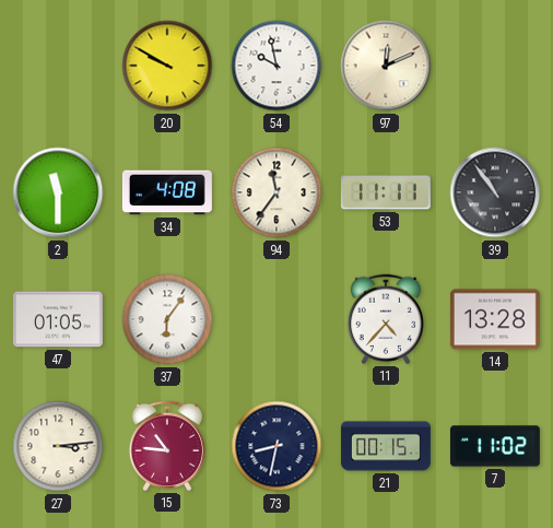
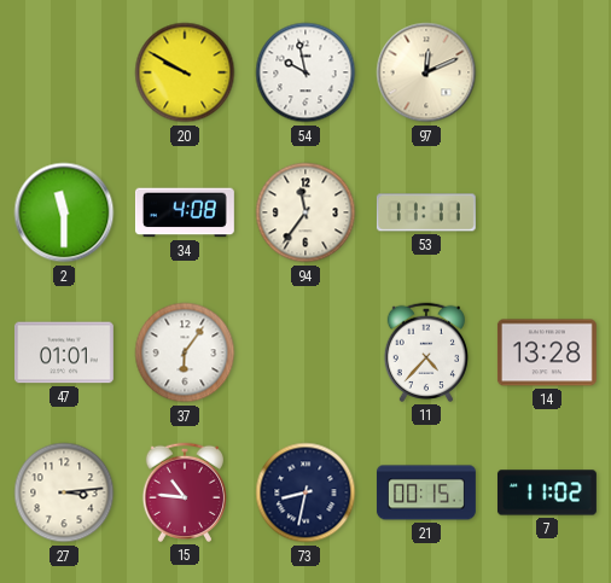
39: 10:54 -> none (495, 192)
47: 01:05 -> 01:01 (64, 352)
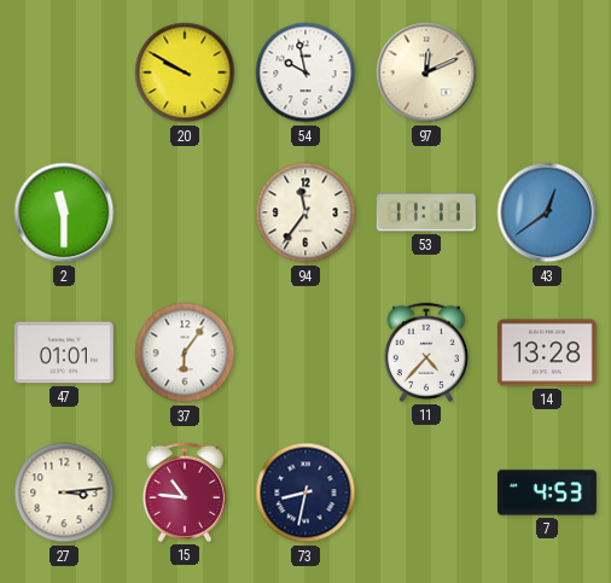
34: 4:08 -> none (185, 212)
43: none -> 12:39 (547, 212)
21: 00:15 -> none (426, 492)
7: 11:02 -> 4:53 (547, 492)
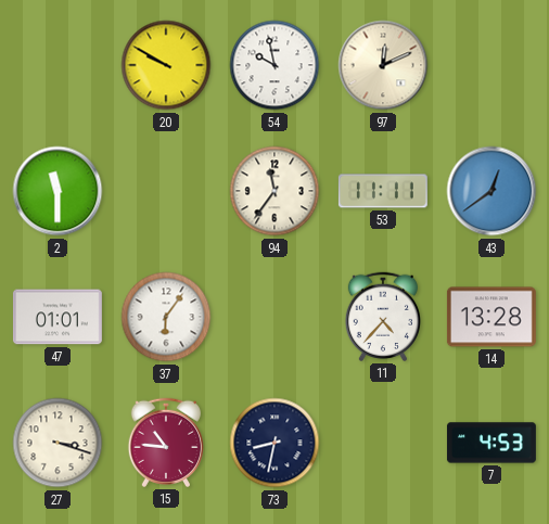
27: 3:14 -> 3:18 (58, 443)
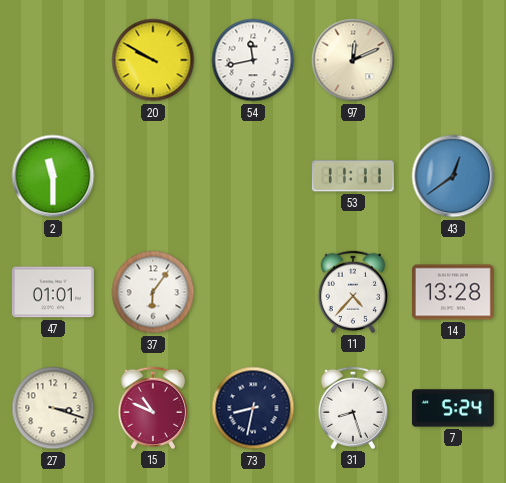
54: 9:58 -> 11:43 (253, 60)
94: 11:36 -> none (274, 191)
15: 10:46 -> 10:49 (152, 408)
31: none -> 8:27 (352, 408)
7: 4:53 -> 5:24 (453, 408)
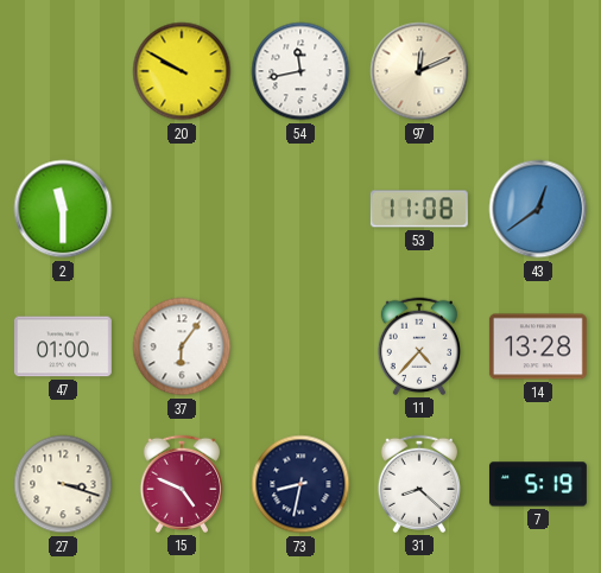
53: 11:11 -> 11:08 (419, 209)
47: 01:01 -> 01:00 (63, 346)
15: 10:49 -> 4:49 (181, 484)
31: 8:27 -> 8:22 (418, 484)
7: 5:24 -> 5:19 (538, 484)
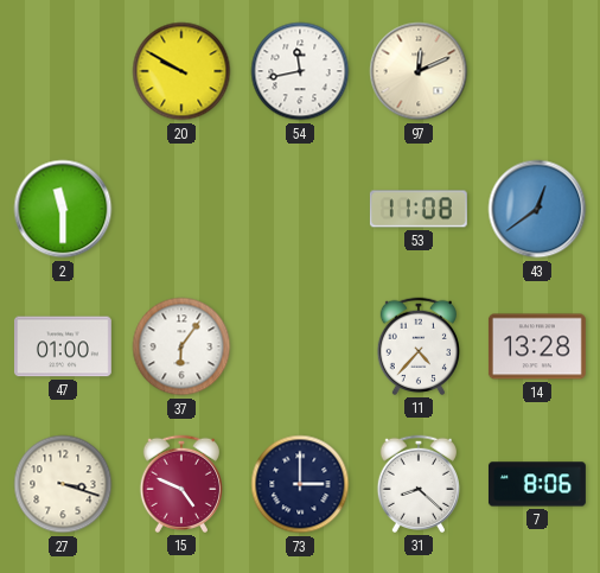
73: 8:32 -> 3:00 (300, 484)
7: 5:19 -> 8:06 (537, 484)
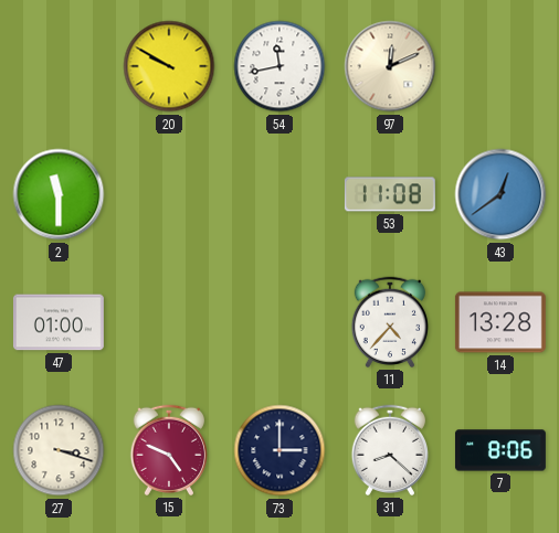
37: 6:06 -> none (181, 346)
